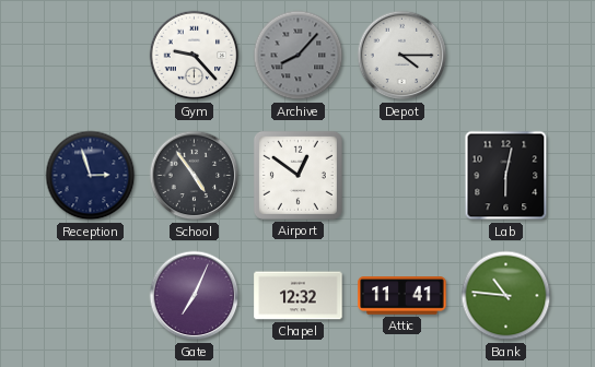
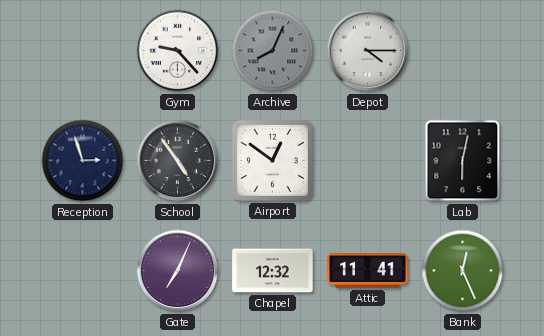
Archive: 8:07 -> 8:04 (273, 51)
Bank: 10:46 -> 12:26 (463, 271)
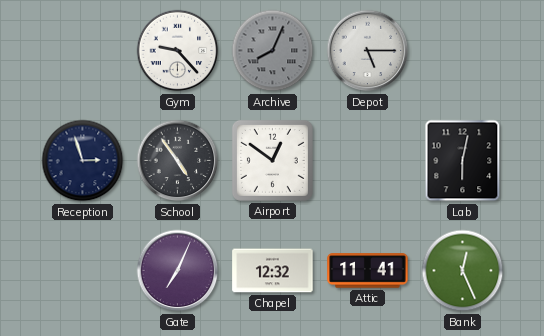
Depot: 4:15 -> 5:15 (368, 51)
